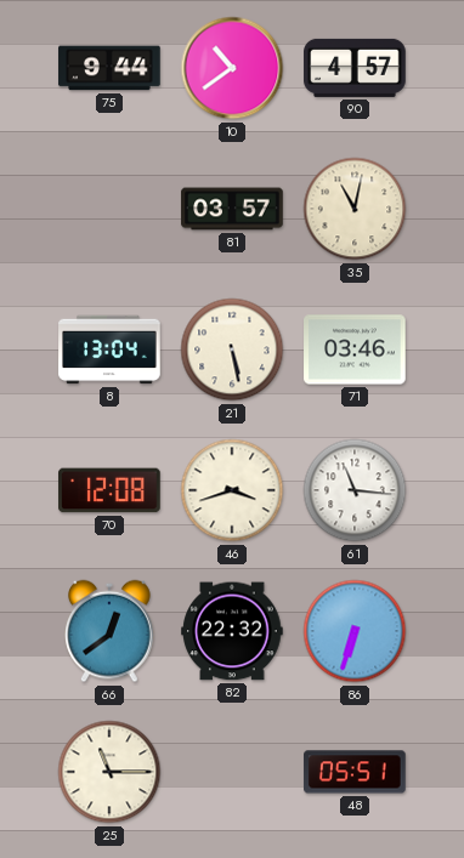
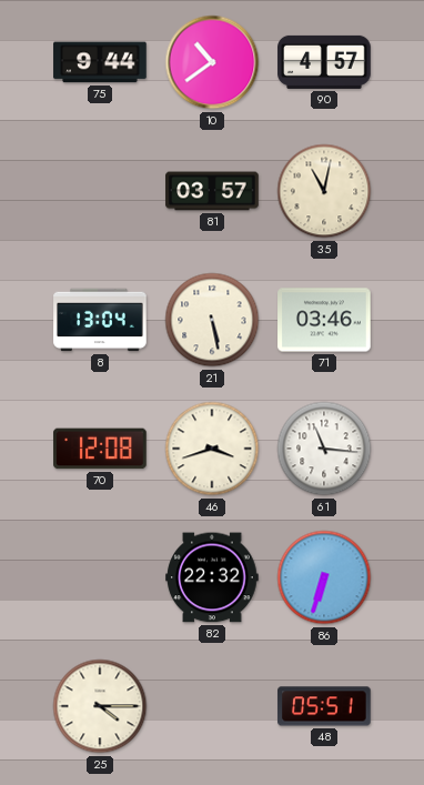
66: 12:39 -> none (109, 631)
25: 11:15 -> 4:15 (100, 706)
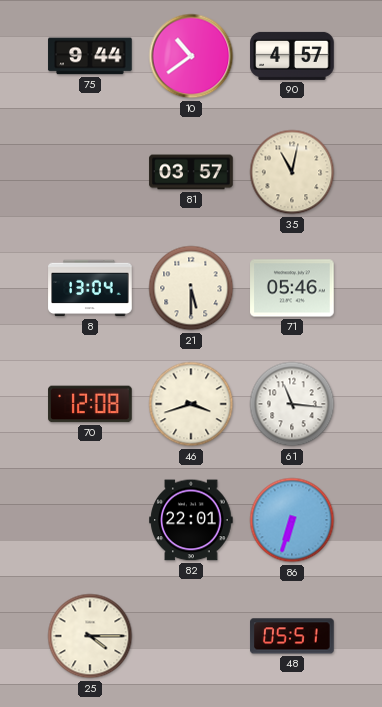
21: 5:28 -> 5:30 (191, 288)
71: 03:46 -> 05:46 (292, 288)
82: 22:32 -> 22:01 (191, 520)
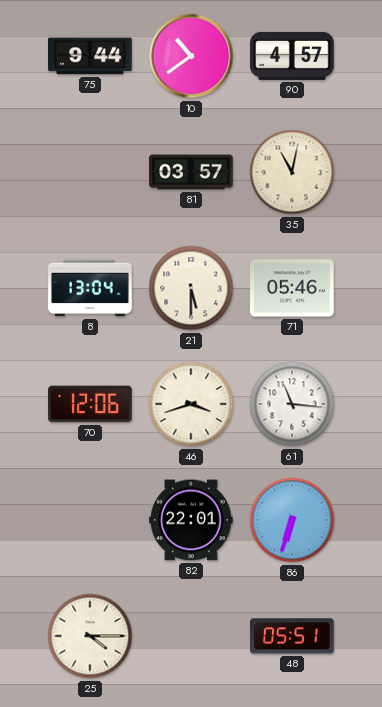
70: 12:08 -> 12:06 (90, 404)
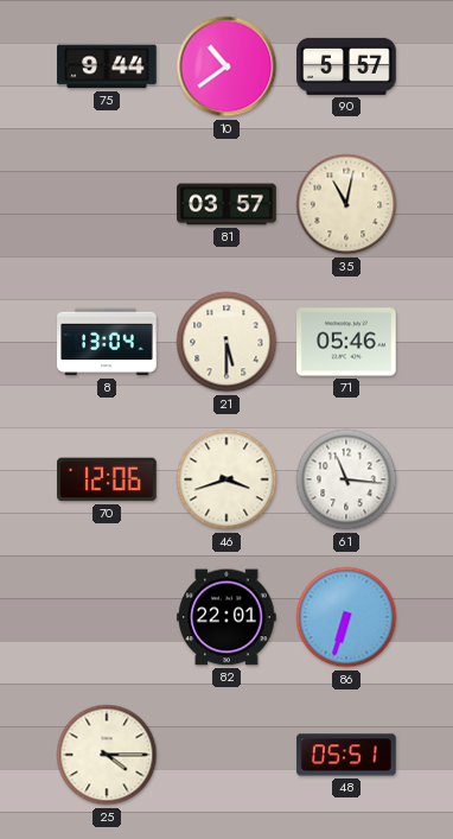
90: 4:57 -> 5:57 (346, 66)
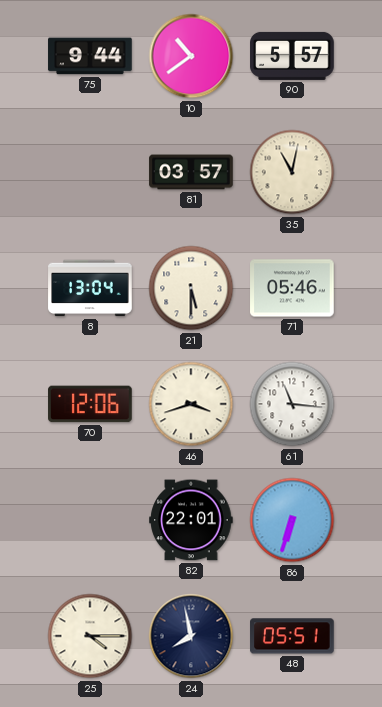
24: none -> 7:58 (191, 636)
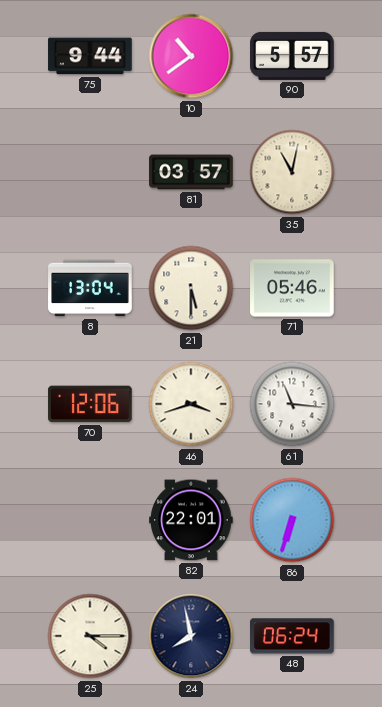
48: 05:51 -> 06:24 (292, 636)
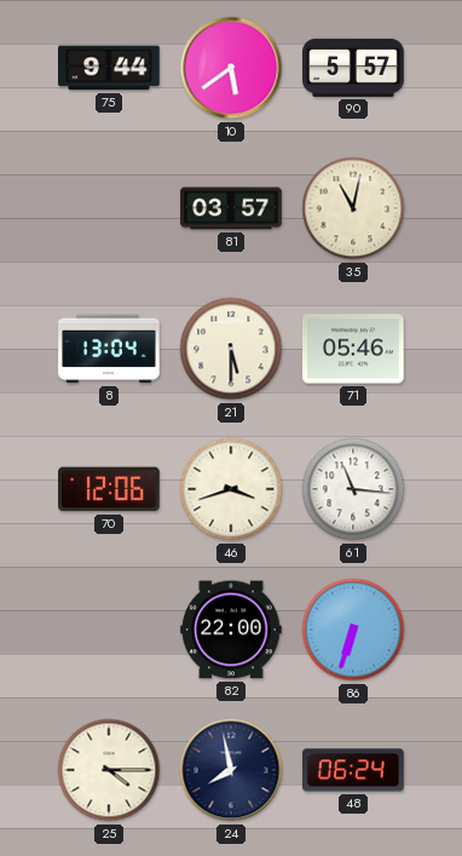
10: 10:39 -> 5:39 (231, 68)
82: 22:01 -> 22:00 (231, 630)
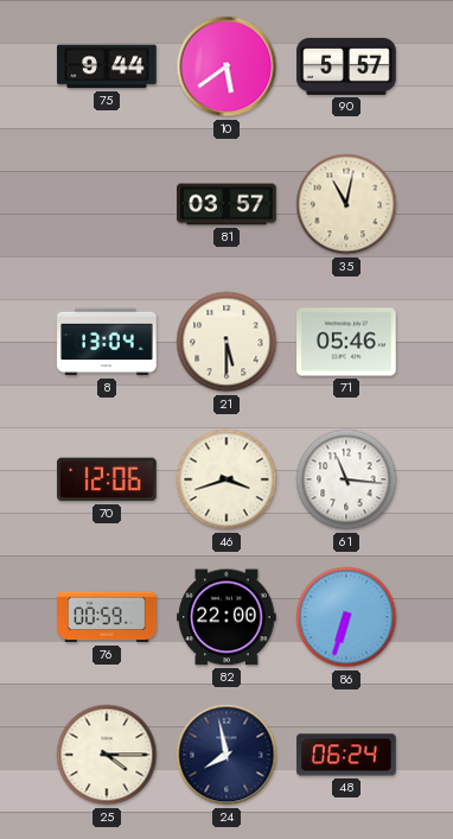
76: none -> 00:59 (107, 617)
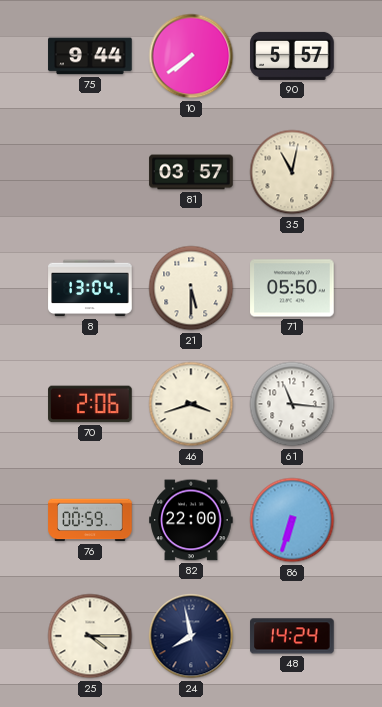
10: 5:39 -> 7:39 (191, 56)
71: 05:46 -> 05:50 (292, 288)
70: 12:06 -> 2:06 (90, 404)
48: 06:24 -> 14:24 (292, 636)
